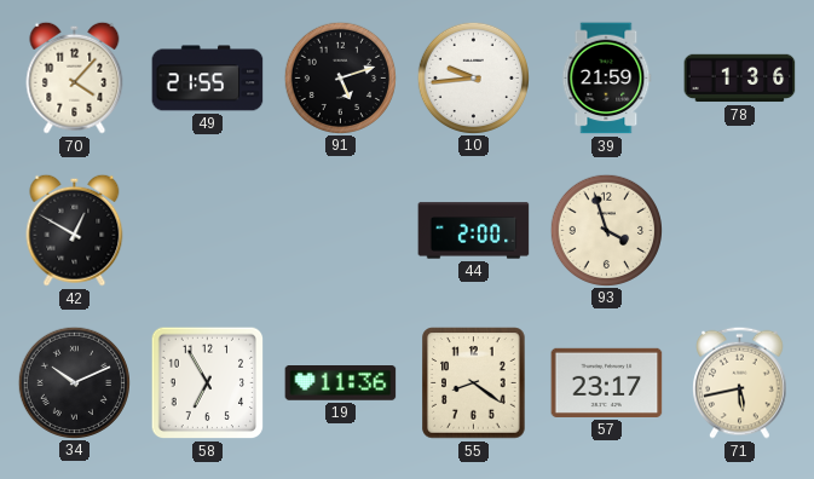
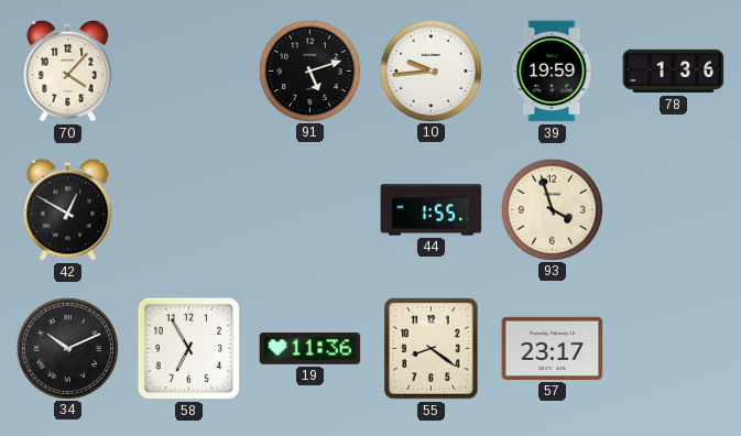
49: 21:55 -> none (208, 79)
39: 21:59 -> 19:59 (553, 72)
44: 2:00 -> 1:55 (432, 210)
71: 5:43 -> none (740, 382)
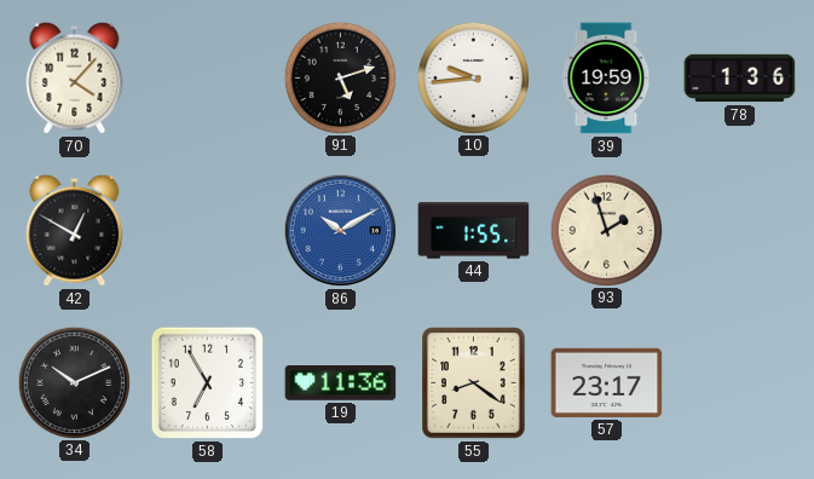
86: none -> 10:10 (341, 231)
93: 3:57 -> 1:57 (606, 230)
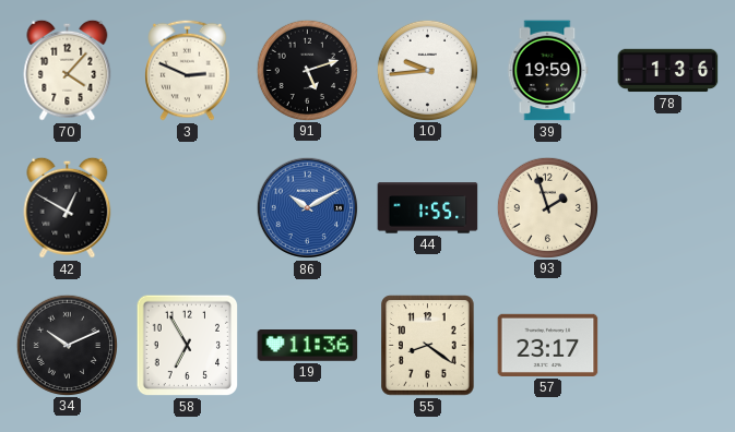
3: none -> 2:49 (188, 70)
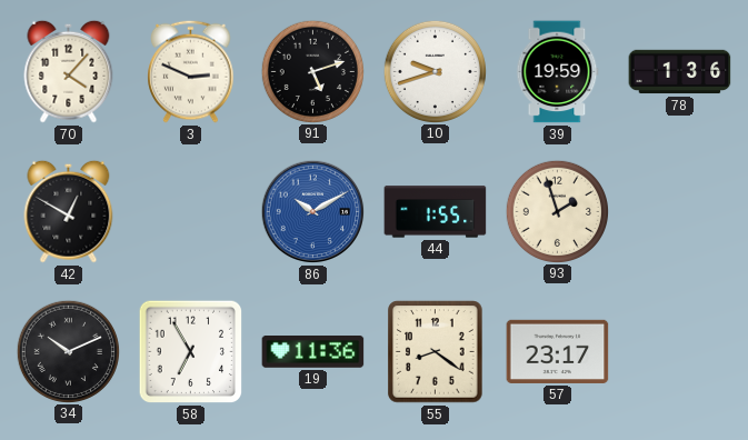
10: 9:44 -> 9:42 (435, 71)
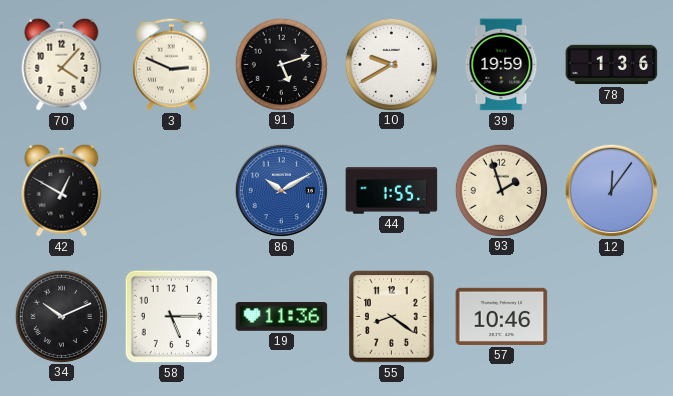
10: 9:42 -> 9:40 (391, 64)
12: none -> 12:06 (612, 191)
58: 6:55 -> 5:15 (172, 317)
57: 23:17 -> 10:46 (502, 316)
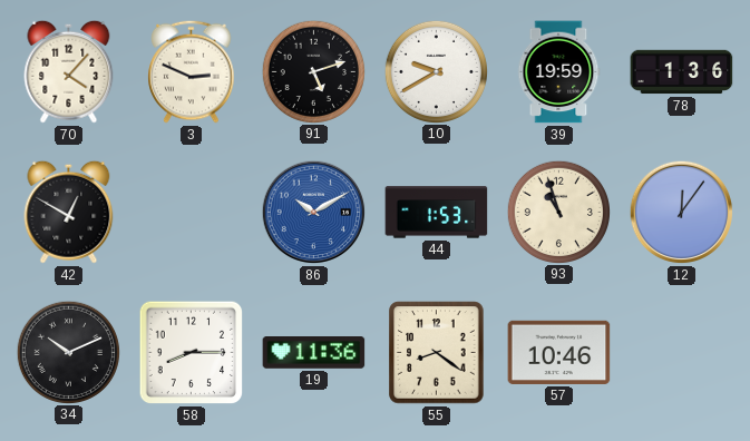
44: 1:55 -> 1:53 (437, 213)
93: 1:57 -> 10:57 (558, 212)
58: 5:15 -> 8:15 (192, 353)
